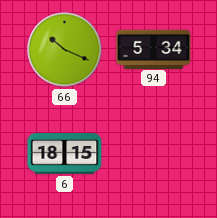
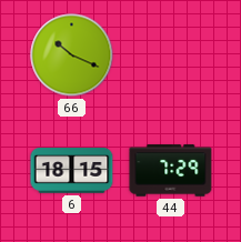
94: 5:34 -> none (154, 49)
44: none -> 7:29 (171, 171)
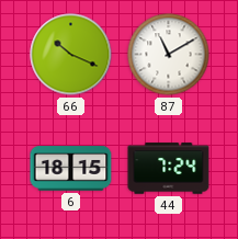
87: none -> 11:10 (169, 55)
44: 7:29 -> 7:24 (169, 169)
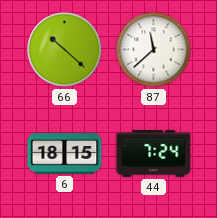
66: 10:19 -> 10:22 (65, 50)
87: 11:10 -> 11:38 (154, 50)
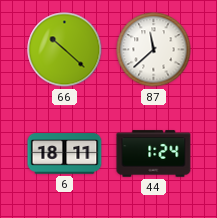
6: 18:15 -> 18:11 (65, 154)
44: 7:24 -> 1:24 (154, 154)
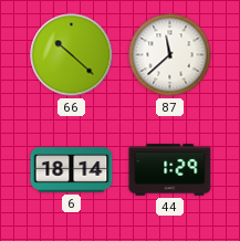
6: 18:11 -> 18:14 (72, 170)
44: 1:24 -> 1:29 (170, 170)
